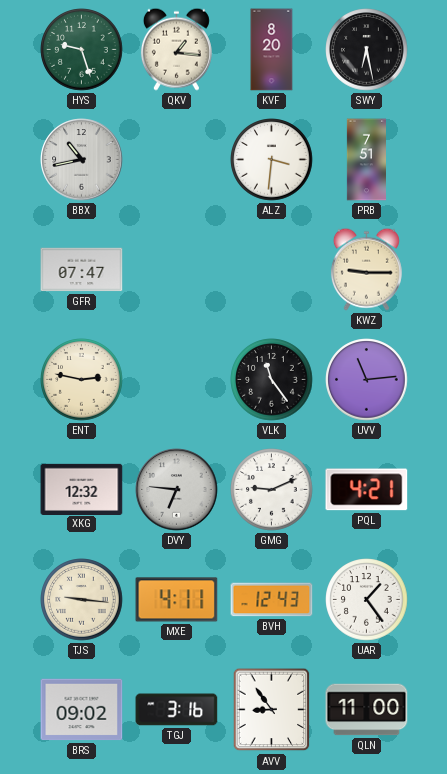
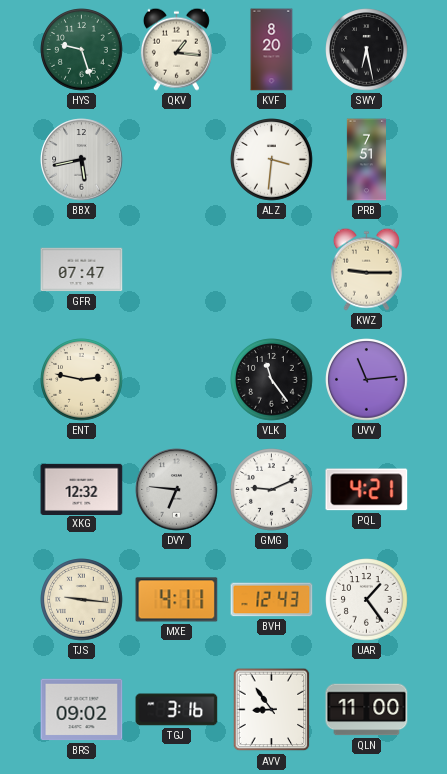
BBX: 10:43 -> 5:43 (82, 160)
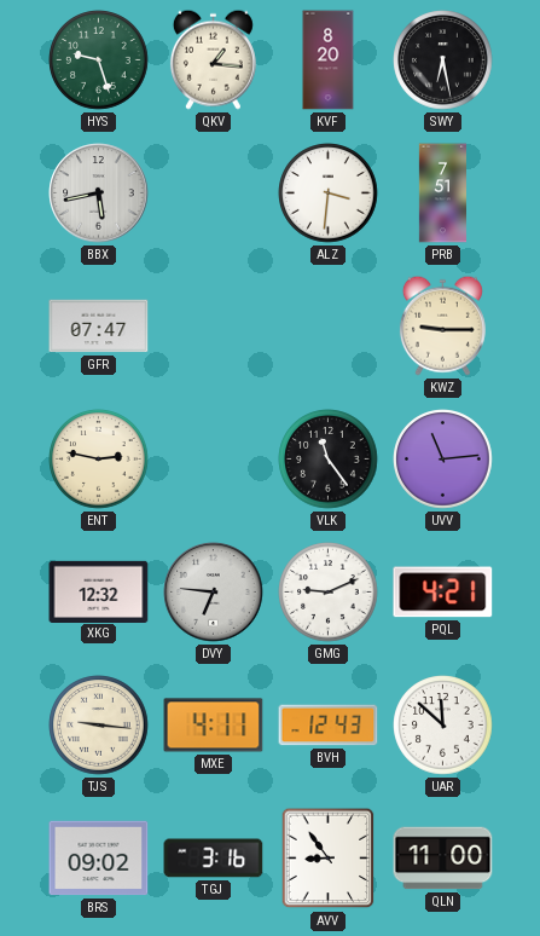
UAR: 1:24 -> 11:52 (443, 726)
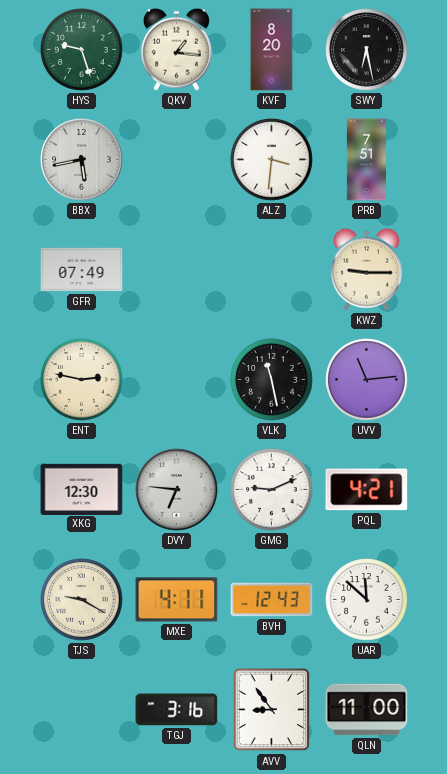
GFR: 07:47 -> 07:49 (82, 270)
VLK: 11:24 -> 11:28 (272, 380)
XKG: 12:32 -> 12:30 (82, 489)
TJS: 9:16 -> 9:20 (82, 600)
BRS: 09:02 -> none (99, 859)
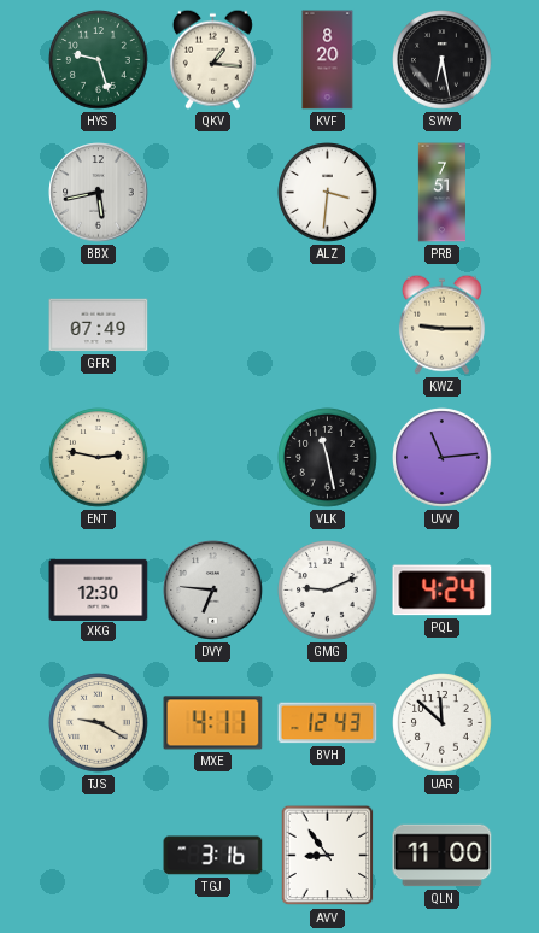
PQL: 4:21 -> 4:24 (443, 591)
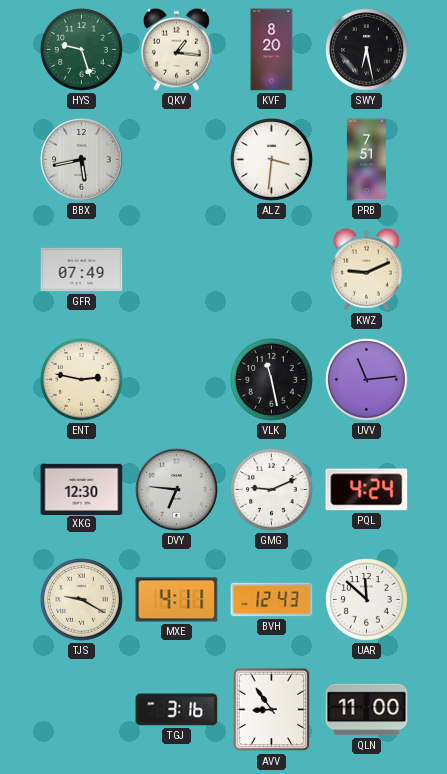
KWZ: 9:15 -> 9:11 (366, 269)
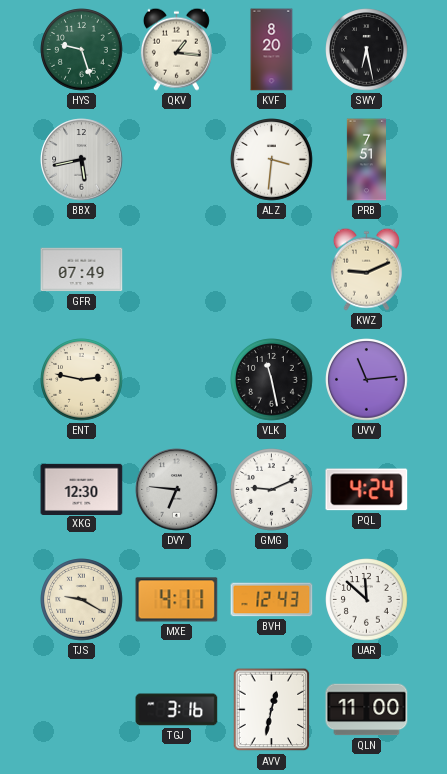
AVV: 8:54 -> 12:32 (272, 710)
